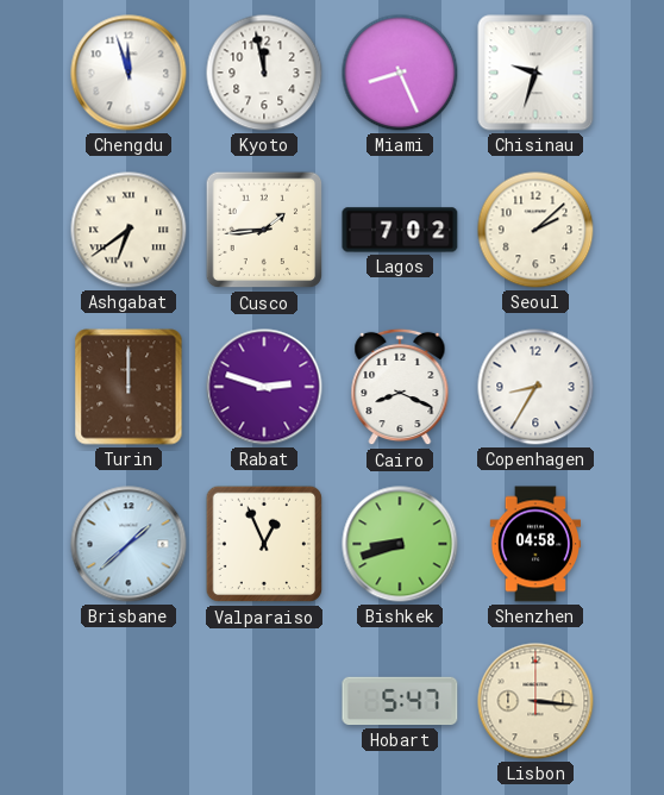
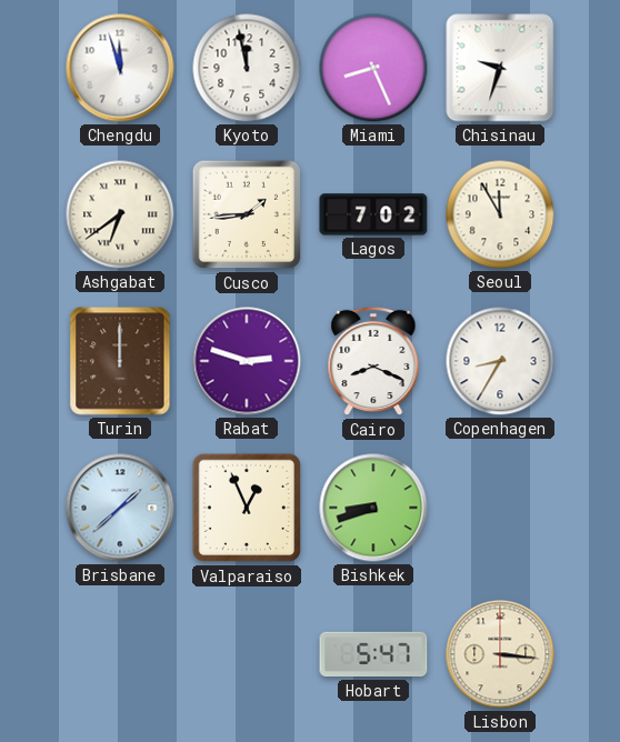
Seoul: 2:08 -> 11:55 (500, 214)
Shenzhen: 04:58 -> none (535, 544)
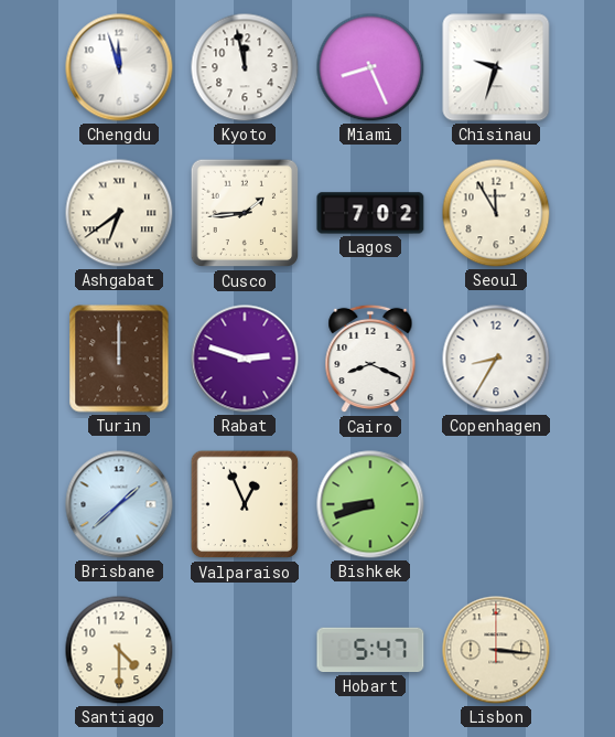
Santiago: none -> 4:30 (119, 650)
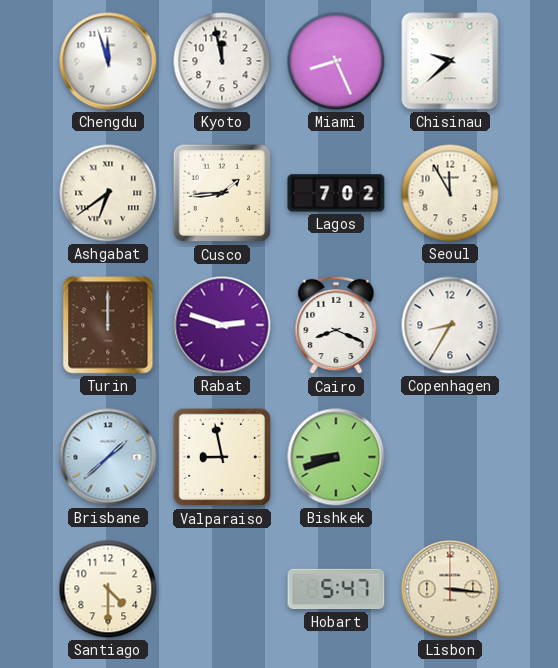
Chisinau: 9:33 -> 9:38 (450, 61)
Valparaiso: 12:56 -> 8:58 (222, 457)
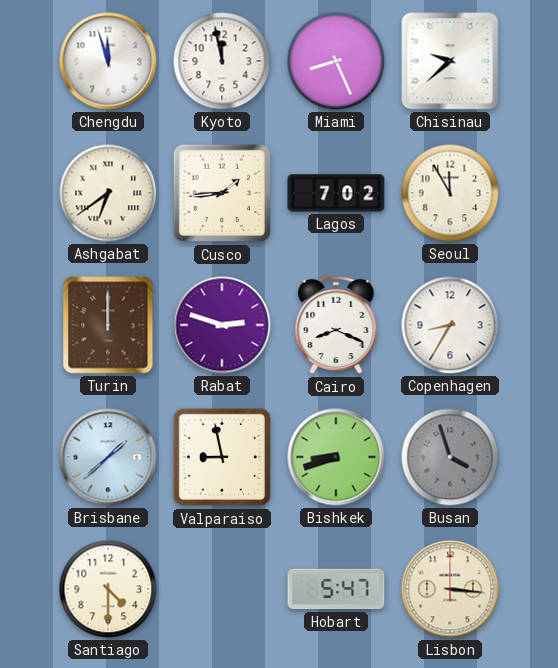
Busan: none -> 3:57 (450, 457)
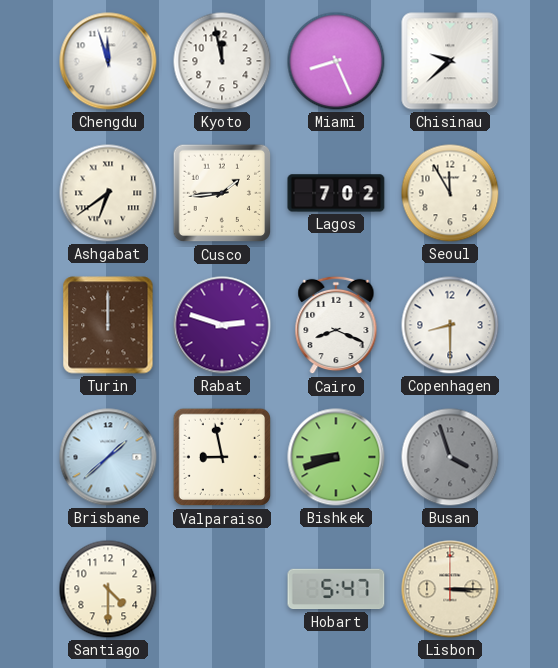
Copenhagen: 8:35 -> 8:30 (450, 325)
Lisbon: 3:16 -> 3:15 (450, 589)
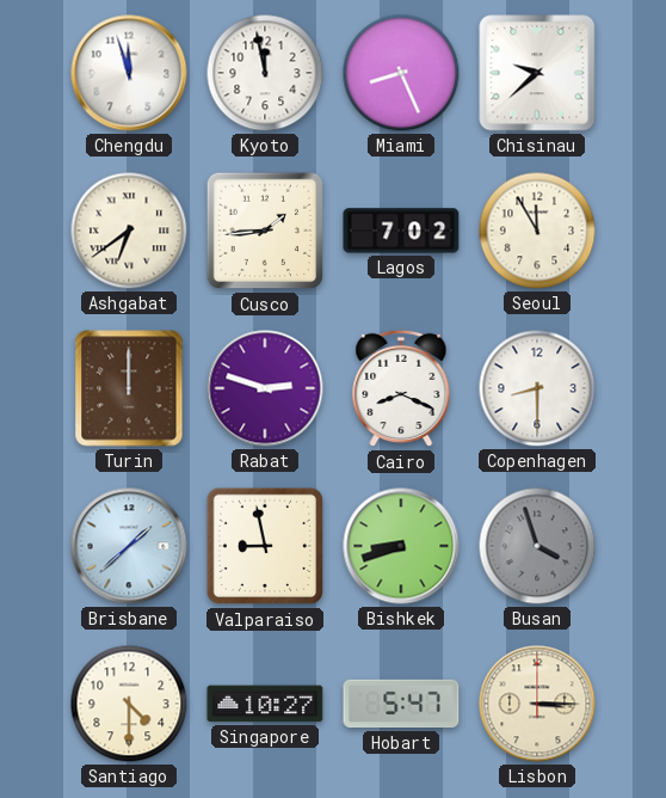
Singapore: none -> 10:27 (265, 704)
